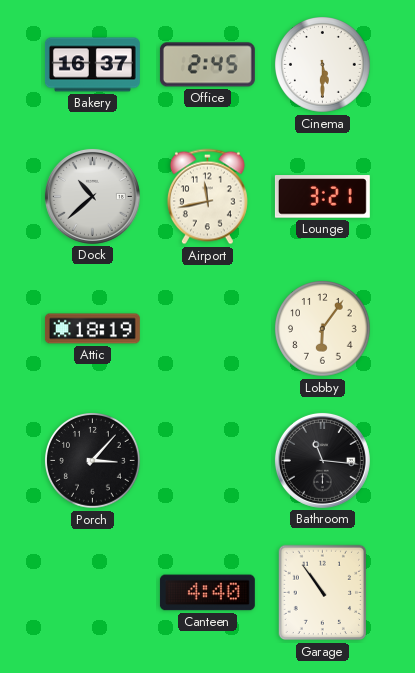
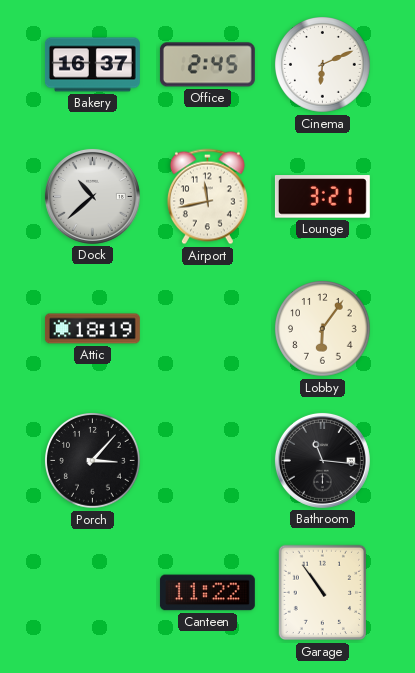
Cinema: 5:30 -> 6:11 (323, 65)
Canteen: 4:40 -> 11:22 (207, 593)
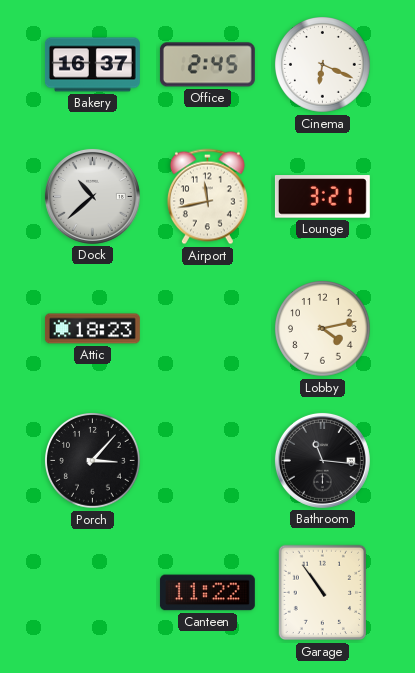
Cinema: 6:11 -> 6:19 (323, 65)
Attic: 18:19 -> 18:23 (92, 329)
Lobby: 6:06 -> 4:13 (323, 329)
